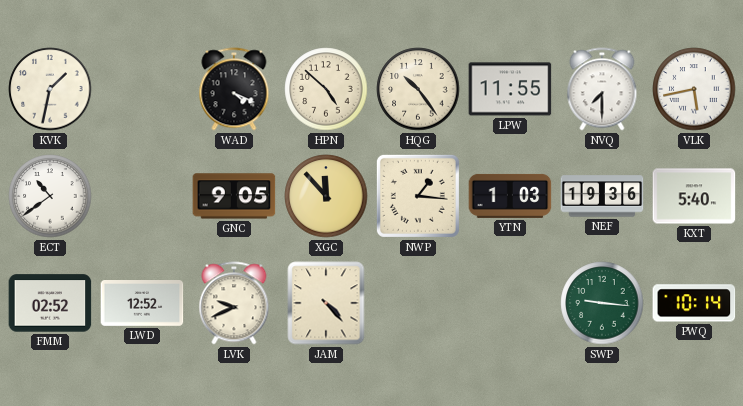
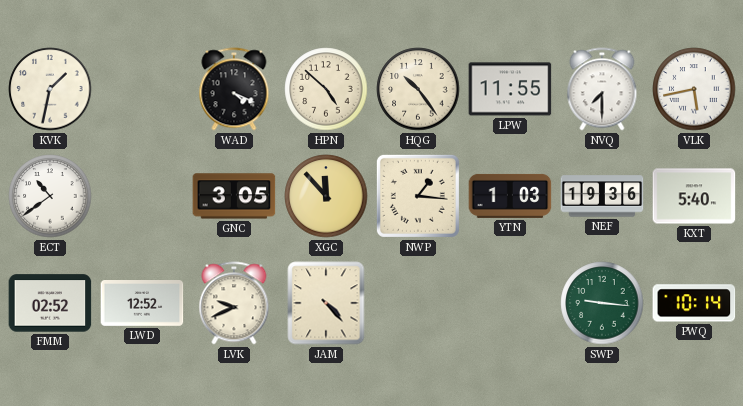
GNC: 9:05 -> 3:05 (234, 196)
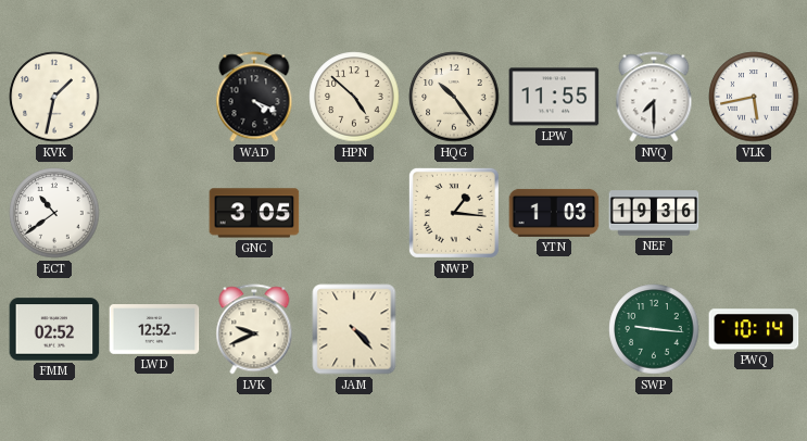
XGC: 11:53 -> none (326, 196)
KXT: 5:40 -> none (694, 196)
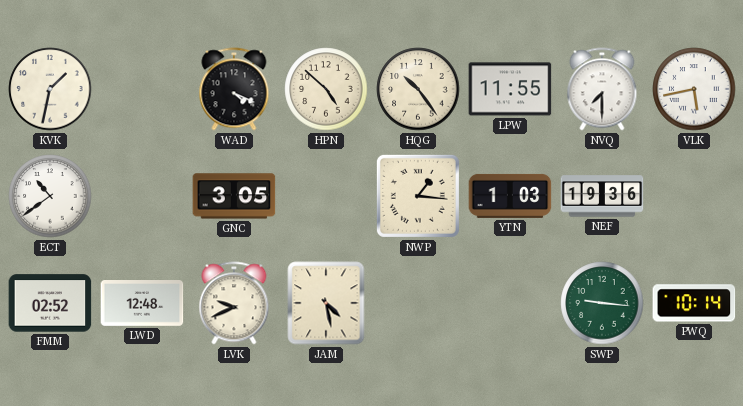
LWD: 12:52 -> 12:48 (142, 304)
JAM: 4:23 -> 4:28 (326, 303)
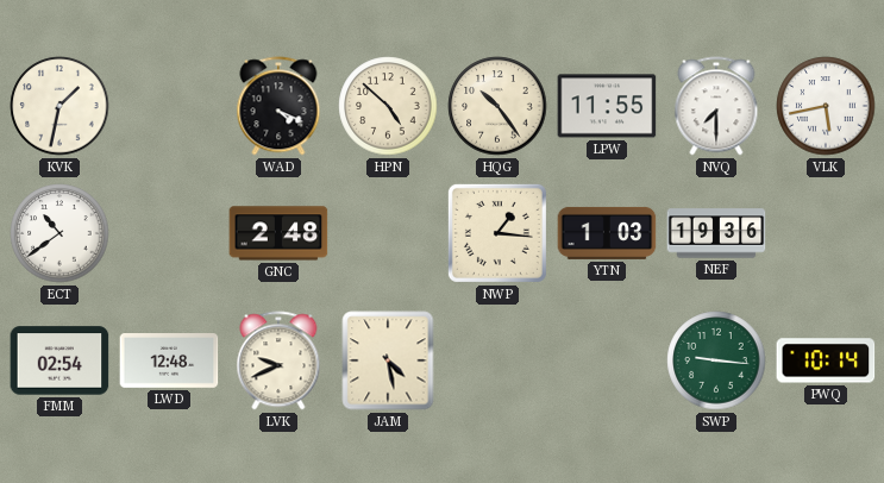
GNC: 3:05 -> 2:48 (278, 233)
FMM: 02:52 -> 02:54 (59, 360)
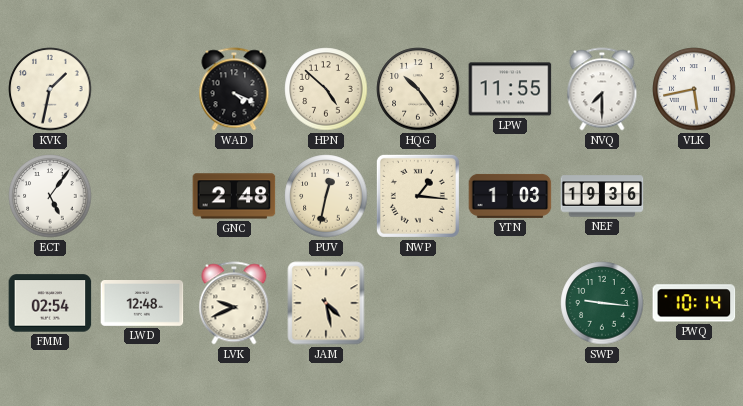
ECT: 10:39 -> 5:06 (50, 196)
PUV: none -> 12:32 (326, 196)
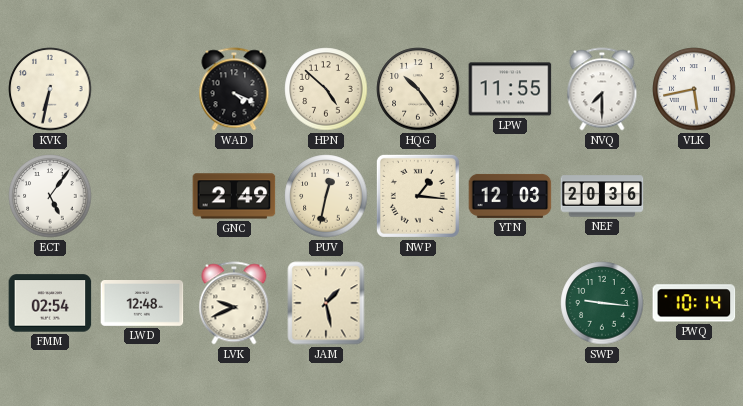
KVK: 1:32 -> 6:32 (50, 89)
GNC: 2:48 -> 2:49 (234, 196)
YTN: 1:03 -> 12:03 (510, 196)
NEF: 19:36 -> 20:36 (602, 196)
JAM: 4:28 -> 1:28 (326, 303)
